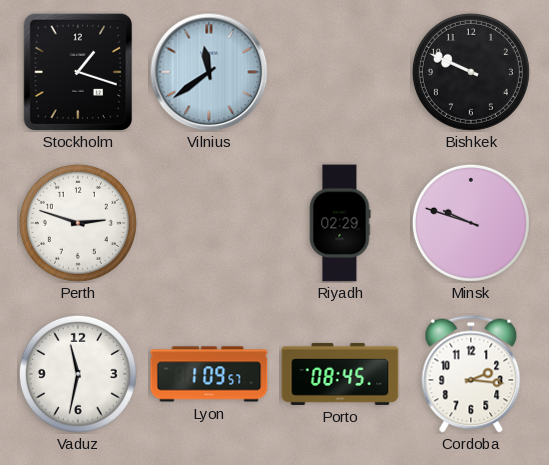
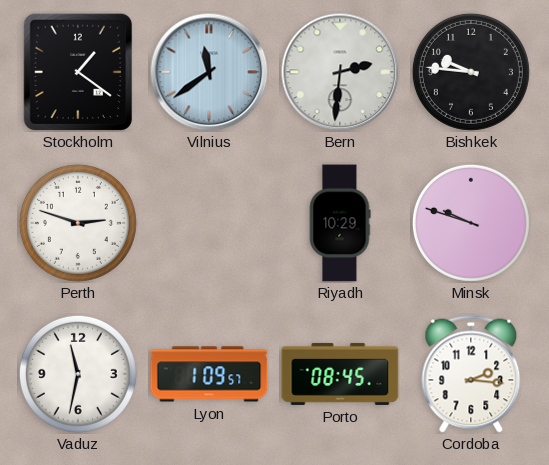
Stockholm: 1:18 -> 1:21 (78, 72)
Bern: none -> 2:31 (340, 72)
Bishkek: 9:49 -> 9:46 (471, 72)
Riyadh: 02:29 -> 10:29 (340, 223)
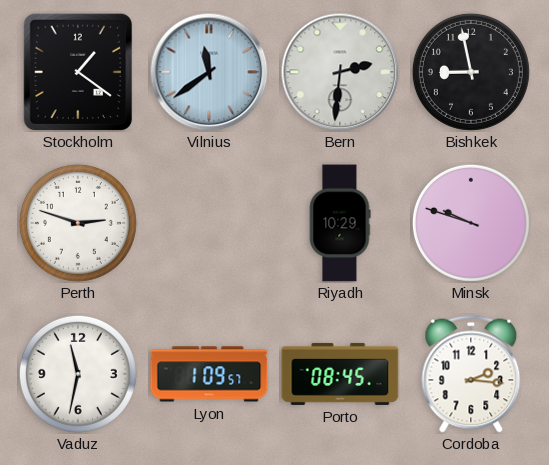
Bishkek: 9:46 -> 8:58 (471, 72)
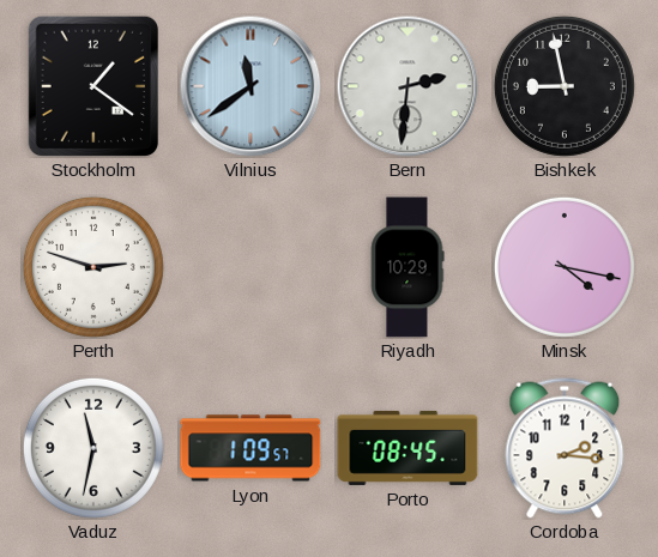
Minsk: 9:48 -> 4:17 (565, 267)
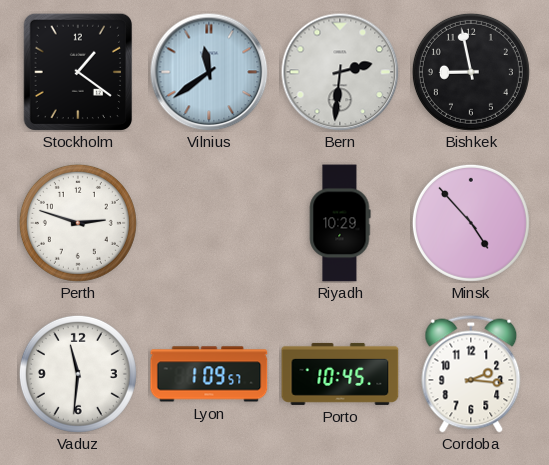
Minsk: 4:17 -> 4:53 (471, 223)
Vaduz: 11:32 -> 11:31 (78, 374)
Porto: 08:45 -> 10:45 (340, 374)
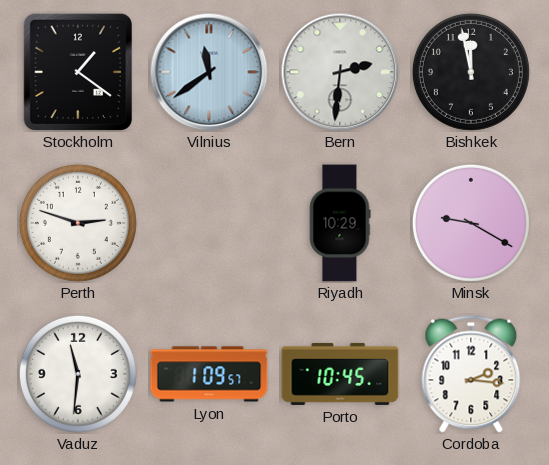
Bishkek: 8:58 -> 11:58 (471, 72)
Minsk: 4:53 -> 9:20 (471, 223)
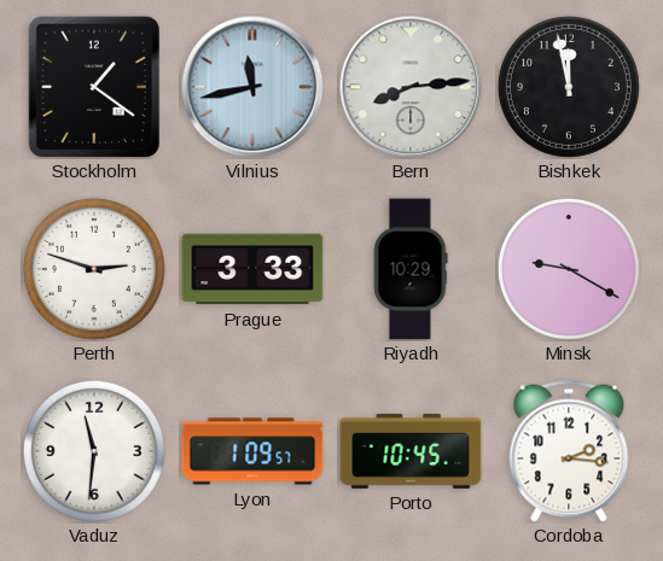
Vilnius: 11:39 -> 11:43 (252, 87)
Bern: 2:31 -> 8:14 (411, 87)
Prague: none -> 3:33 (252, 269)
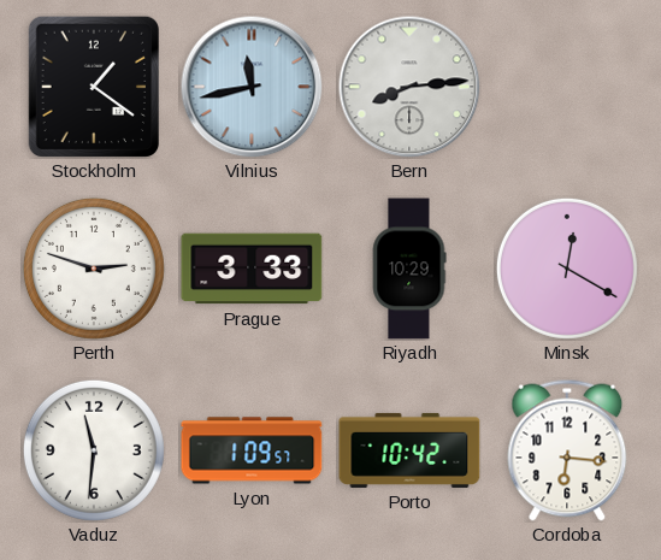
Bishkek: 11:58 -> none (569, 87)
Minsk: 9:20 -> 12:20 (567, 269)
Porto: 10:45 -> 10:42 (409, 450)
Cordoba: 2:16 -> 6:16 (567, 450)
